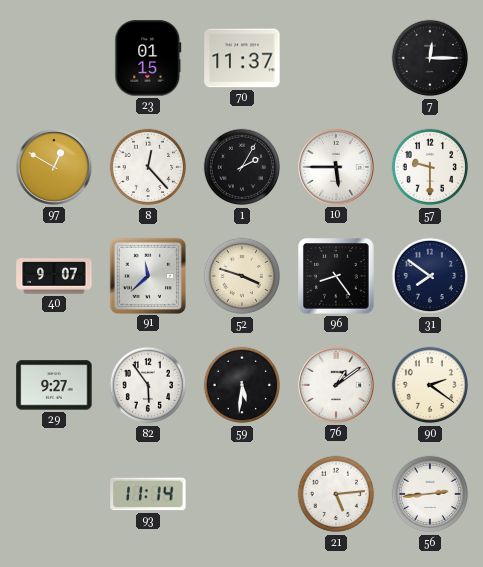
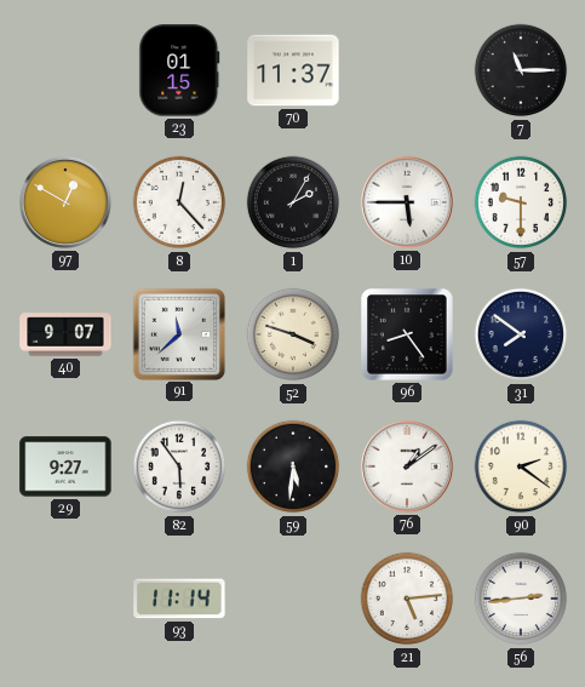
7: 12:15 -> 11:15 (521, 70)
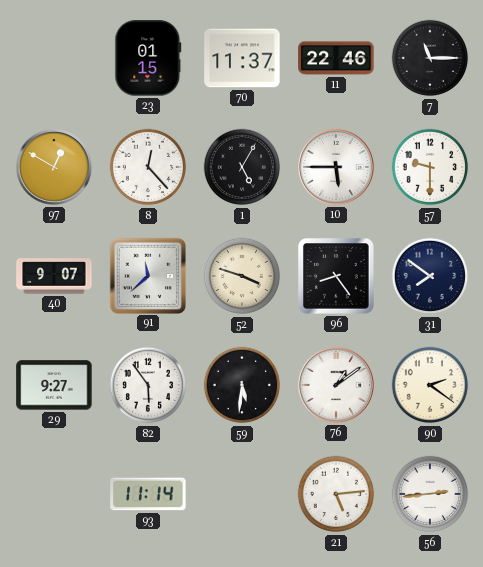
11: none -> 22:46 (336, 58)
1: 2:05 -> 5:05 (242, 167)
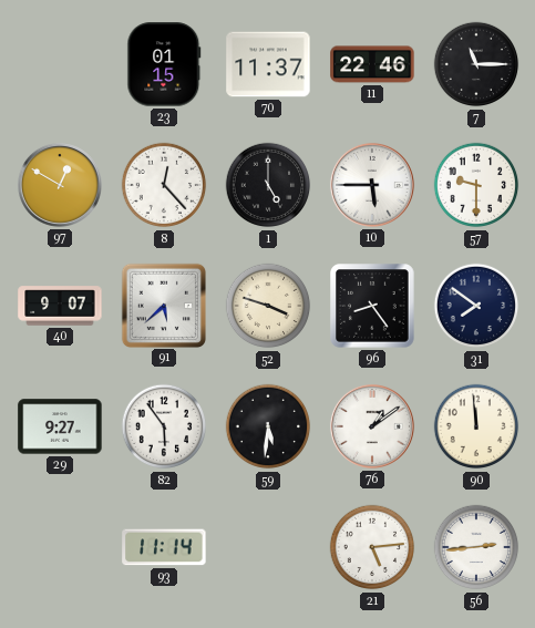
1: 5:05 -> 5:00 (268, 185)
91: 11:38 -> 5:38 (163, 305)
90: 2:21 -> 11:59 (476, 426)
